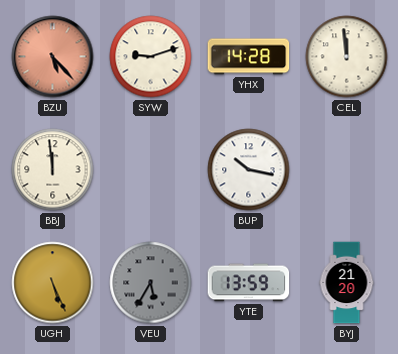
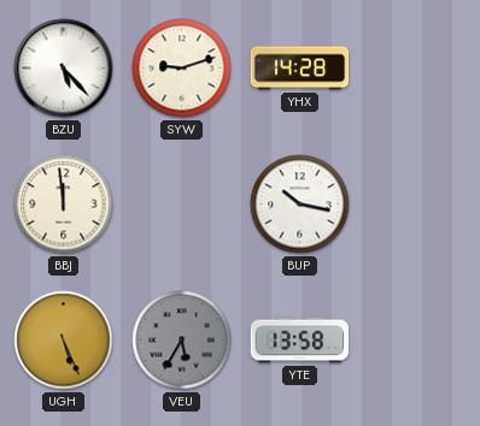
BZU dial: salmon -> white (64, 69)
CEL: 11:59 -> none (347, 57)
YTE: 13:59 -> 13:58 (300, 341)
BYJ: 21:20 -> none (347, 283)
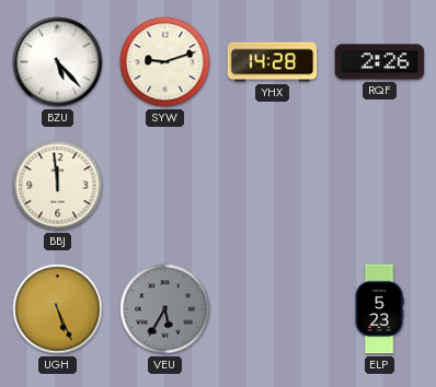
RQF: none -> 2:26 (380, 62)
BUP: 10:17 -> none (300, 205)
YTE: 13:58 -> none (300, 341)
ELP: none -> 5:23 (379, 309)
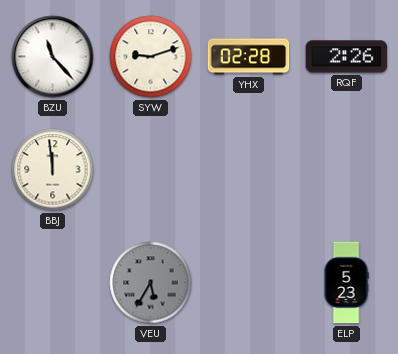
BZU: 5:23 -> 11:23 (53, 57)
YHX: 14:28 -> 02:28 (249, 57)
UGH: 5:26 -> none (58, 309)
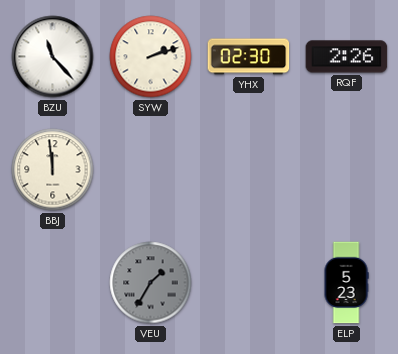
SYW: 9:12 -> 2:12 (151, 57)
YHX: 02:28 -> 02:30 (249, 57)
VEU: 5:35 -> 1:35 (151, 283)
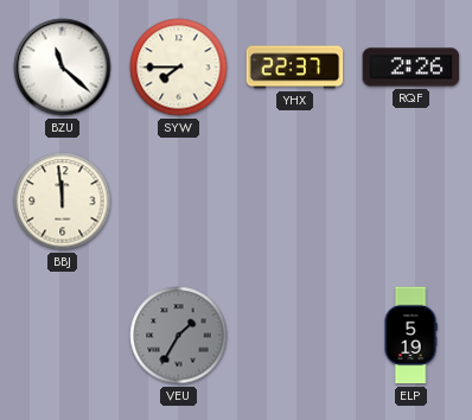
BZU: 11:23 -> 11:22 (63, 68)
SYW: 2:12 -> 7:45 (179, 68)
YHX: 02:30 -> 22:37 (295, 68)
ELP: 5:23 -> 5:19 (410, 336)
